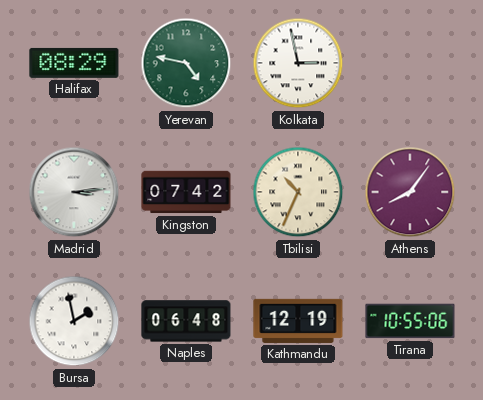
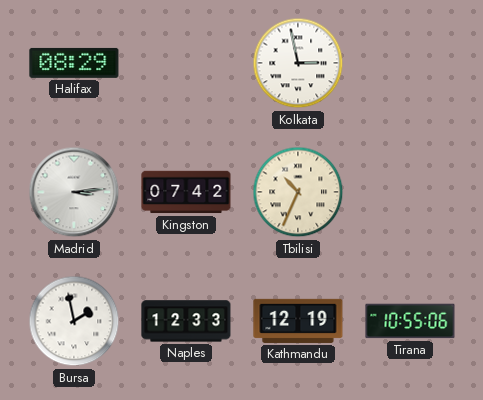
Yerevan: 4:47 -> none (186, 63)
Athens: 8:06 -> none (410, 192)
Naples: 06:48 -> 12:33 (186, 321)
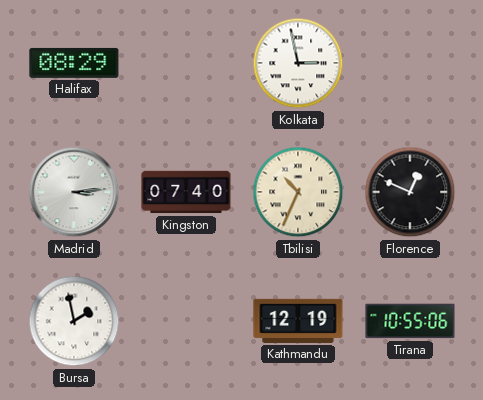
Kingston: 07:42 -> 07:40 (186, 192)
Florence: none -> 12:49 (410, 192)
Naples: 12:33 -> none (186, 321)
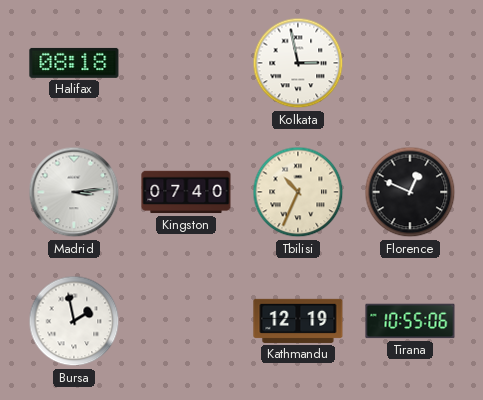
Halifax: 08:29 -> 08:18 (74, 63)
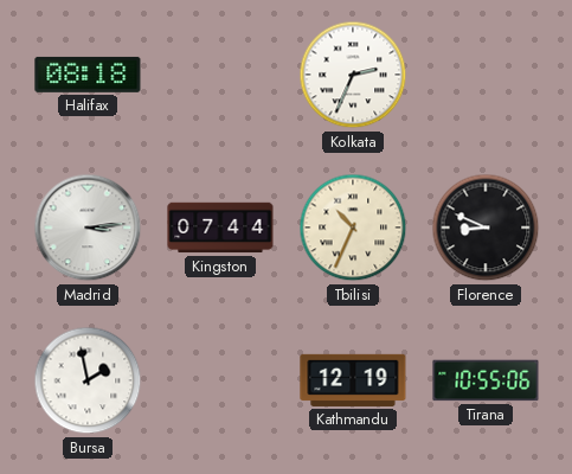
Kolkata: 2:58 -> 2:34 (353, 75)
Kingston: 07:40 -> 07:44 (220, 228)
Florence: 12:49 -> 8:49 (486, 228)
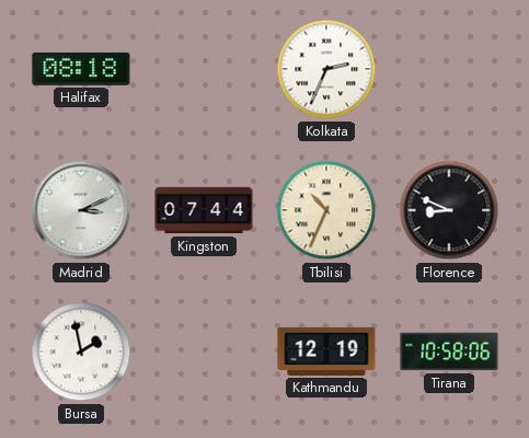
Madrid: 3:14 -> 3:11 (81, 210)
Tirana: 10:55 -> 10:58 (449, 351)
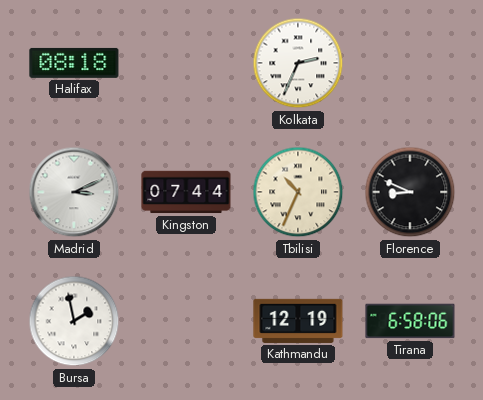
Tirana: 10:58 -> 6:58 (410, 321)
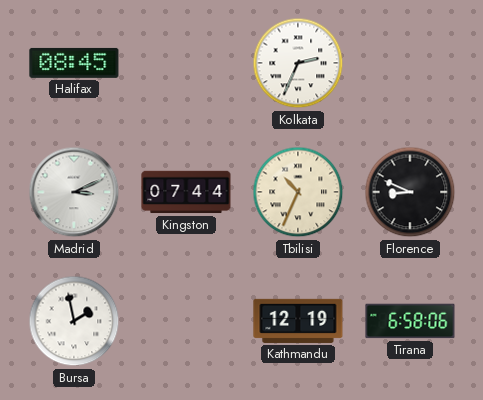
Halifax: 08:18 -> 08:45 (74, 63)
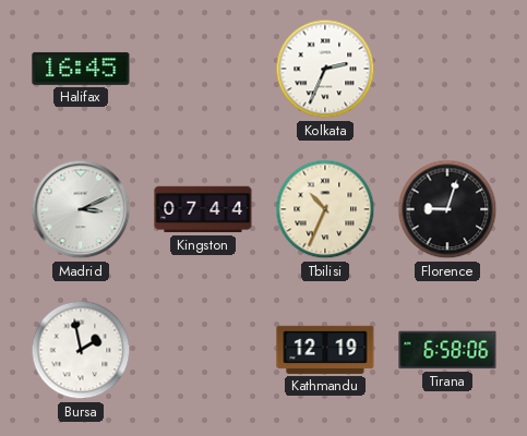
Halifax: 08:45 -> 16:45 (81, 69)
Florence: 8:49 -> 9:03 (447, 209)
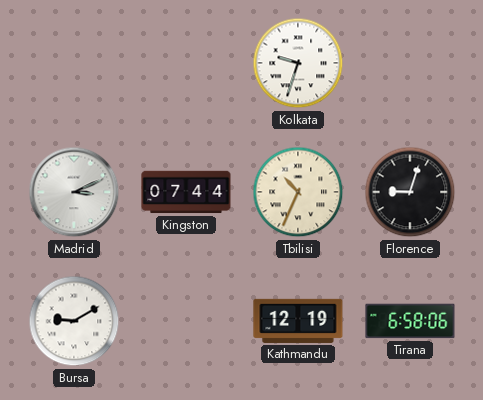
Halifax: 16:45 -> none (81, 69)
Kolkata: 2:34 -> 9:33 (298, 63)
Bursa: 1:58 -> 9:10 (74, 321)
